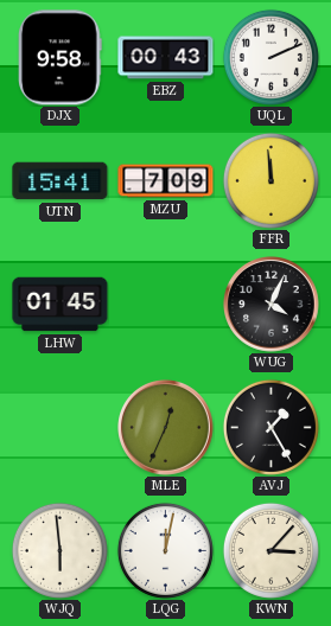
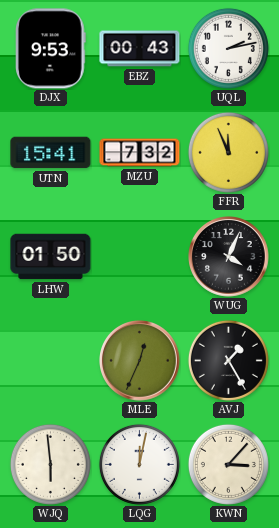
DJX: 9:58 -> 9:53 (51, 49)
UQL: 2:11 -> 2:13 (228, 48)
MZU: 7:09 -> 7:32 (140, 153)
FFR: 11:59 -> 11:56 (228, 152)
LHW: 01:45 -> 01:50 (51, 257)
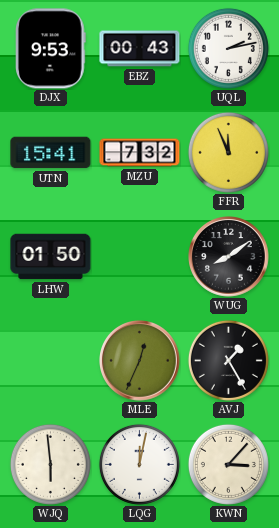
WUG: 4:04 -> 8:09 (229, 257)
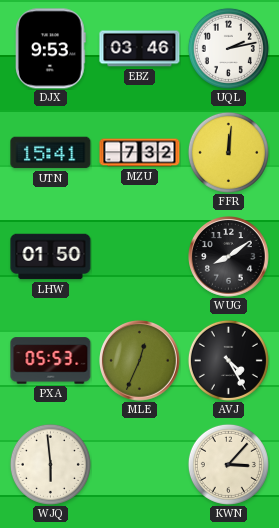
EBZ: 00:43 -> 03:46 (140, 49)
FFR: 11:56 -> 12:01 (228, 152)
PXA: none -> 05:53 (51, 361)
AVJ: 1:25 -> 4:25 (228, 360)
LQG: 12:02 -> none (139, 464)
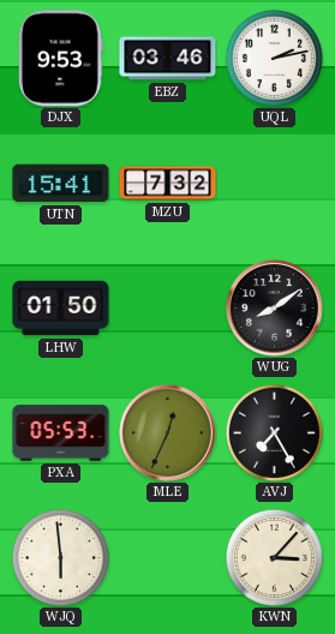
FFR: 12:01 -> none (228, 152)
AVJ: 4:25 -> 7:25 (274, 432)
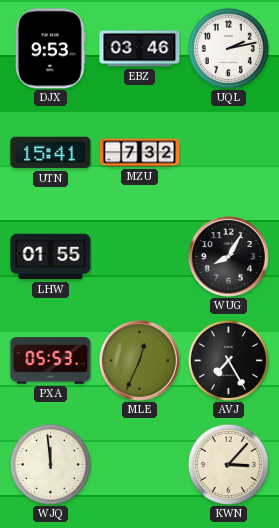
LHW: 01:50 -> 01:55 (51, 257)
WUG: 8:09 -> 8:05 (229, 257)
WJQ: 5:59 -> 11:59 (50, 464)
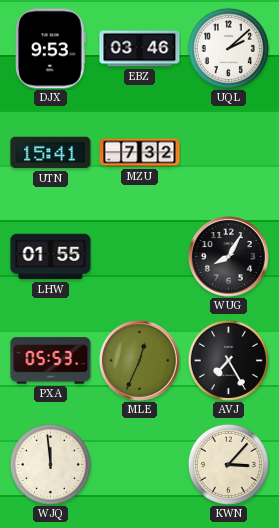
UQL: 2:13 -> 2:08 (228, 48)
